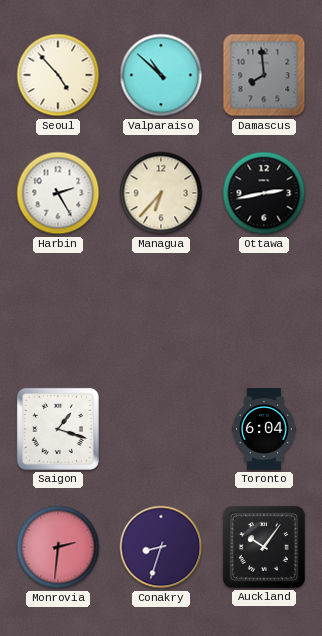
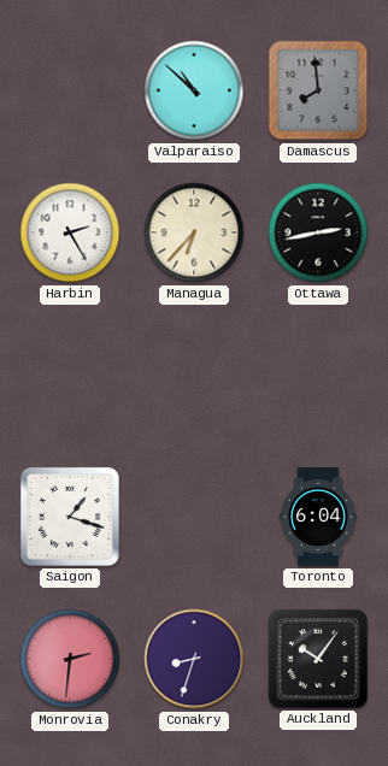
Seoul: 4:53 -> none (58, 75)
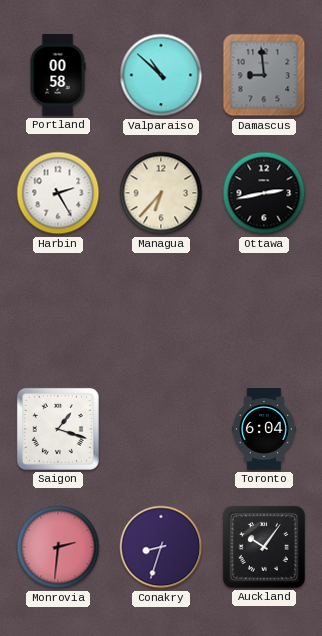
Portland: none -> 00:58 (58, 75)
Damascus: 7:59 -> 8:59 (264, 75)
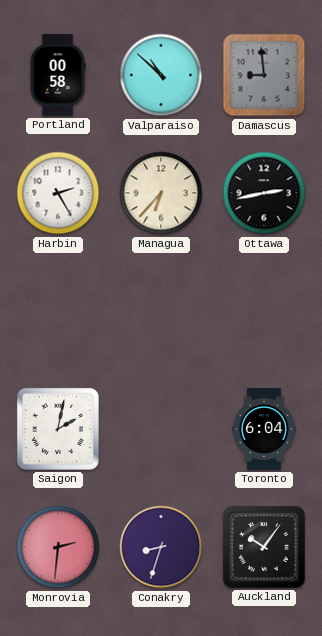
Saigon: 1:18 -> 2:02 (58, 429)
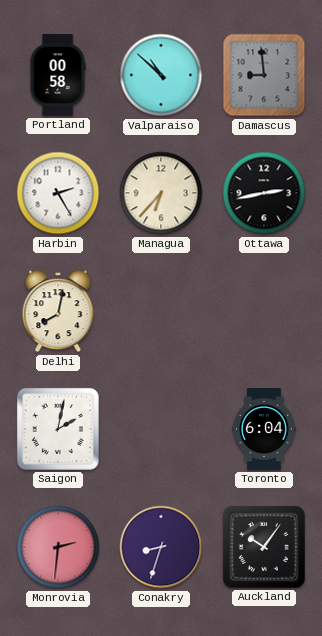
Delhi: none -> 8:02 (58, 311)
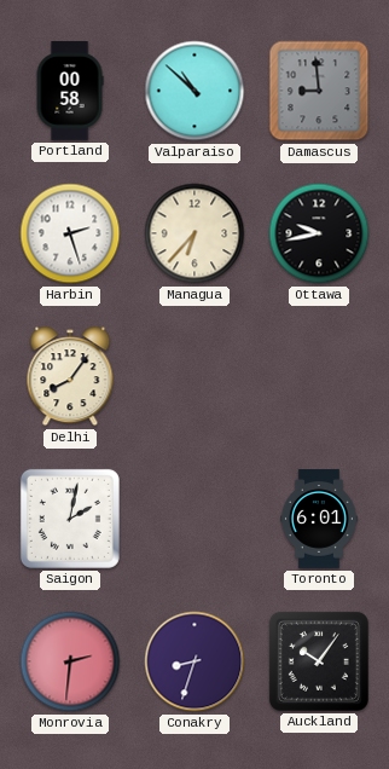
Harbin: 2:25 -> 2:27 (70, 233)
Ottawa: 2:43 -> 9:43 (319, 233)
Delhi: 8:02 -> 8:06 (70, 376)
Toronto: 6:04 -> 6:01 (319, 519)
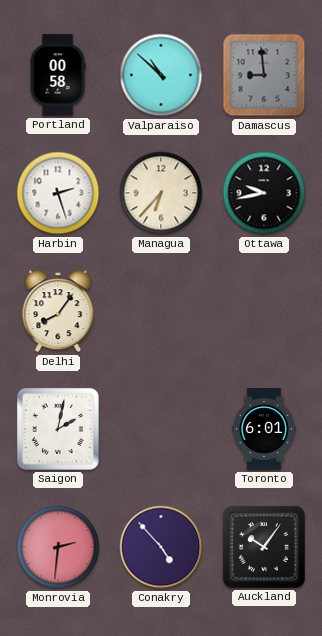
Conakry: 8:33 -> 4:53 (161, 547)
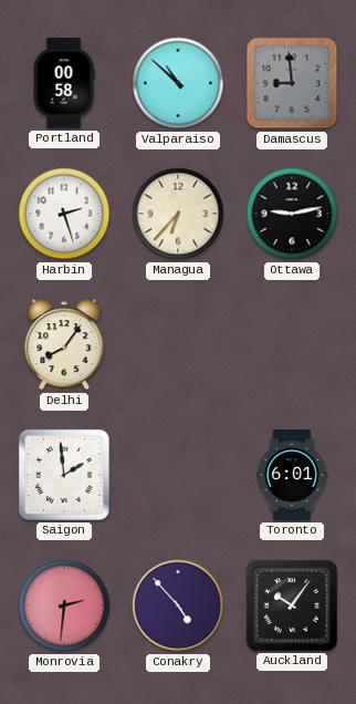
Ottawa: 9:43 -> 9:13 (292, 214)
Saigon: 2:02 -> 1:59 (64, 475)
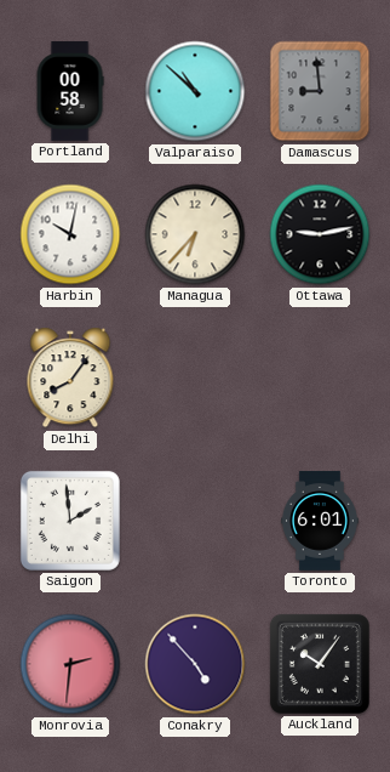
Harbin: 2:27 -> 10:02 (70, 234)
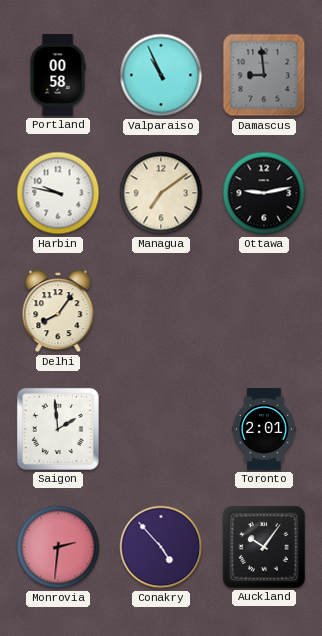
Valparaiso: 10:52 -> 10:56 (161, 75)
Harbin: 10:02 -> 9:47 (58, 193)
Managua: 6:37 -> 7:09 (161, 193)
Toronto: 6:01 -> 2:01 (264, 429)
